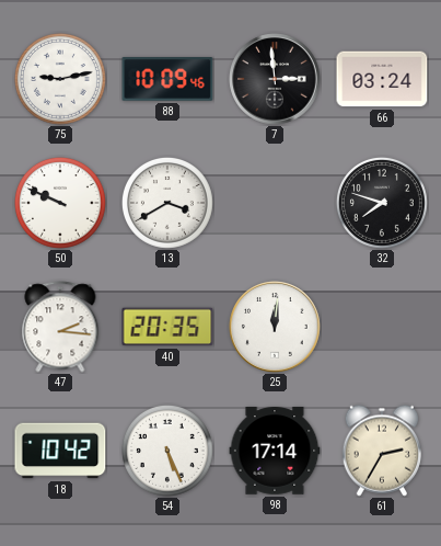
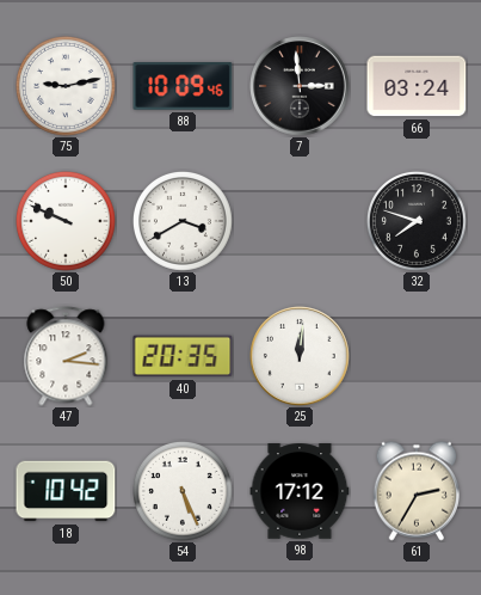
98: 17:14 -> 17:12 (300, 491)
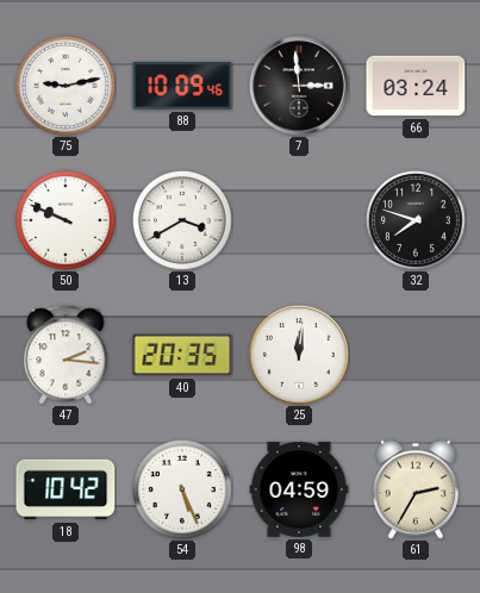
98: 17:12 -> 04:59 (299, 489)
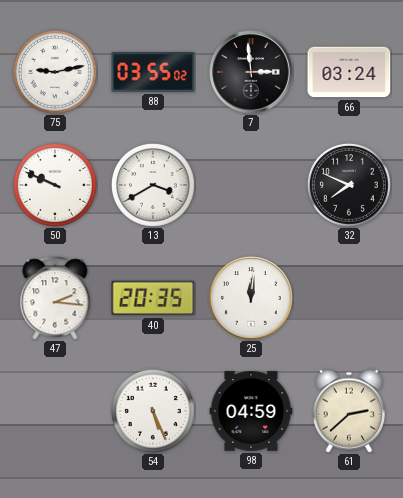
88: 10:09 -> 03:55 (153, 72)
32: 7:48 -> 7:49 (349, 185)
18: 10:42 -> none (66, 489)
61: 2:35 -> 2:38 (348, 411)
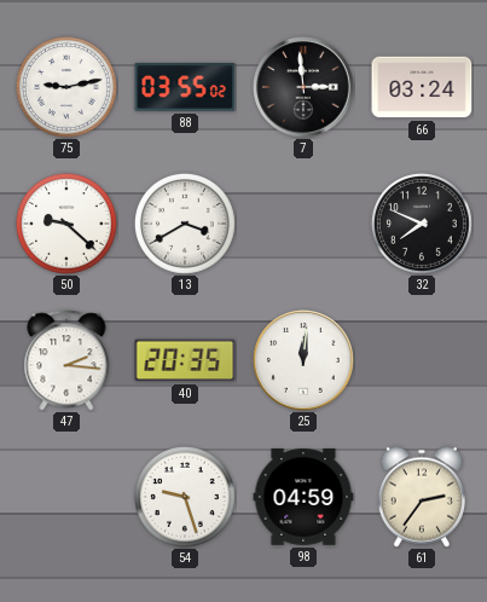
50: 9:49 -> 9:22 (66, 224)
54: 5:26 -> 9:27 (185, 497)
61: 2:38 -> 2:36 (421, 497)
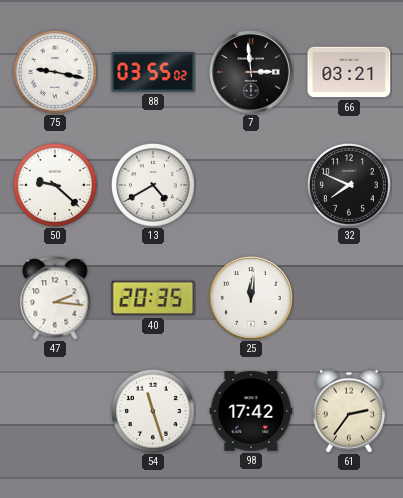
75: 9:13 -> 9:17 (55, 72)
66: 03:24 -> 03:21 (349, 72)
13: 3:40 -> 4:40 (153, 185)
54: 9:27 -> 11:27 (153, 411)
98: 04:59 -> 17:42 (251, 411)
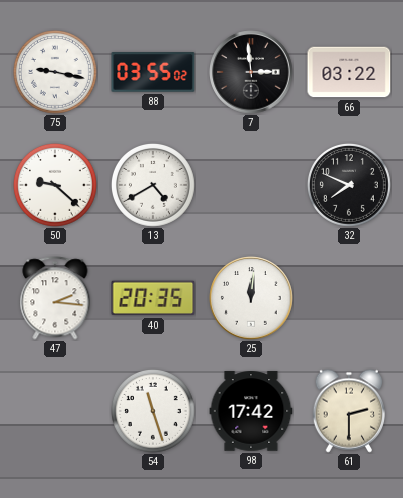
66: 03:21 -> 03:22 (349, 72)
61: 2:36 -> 2:30 (348, 411)
